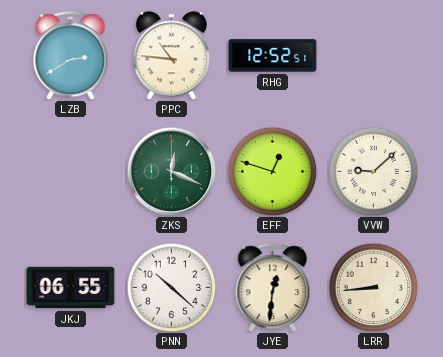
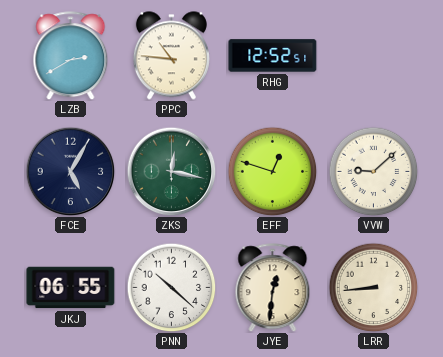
FCE: none -> 5:05 (70, 171)
ZKS: 12:19 -> 12:17 (171, 171)
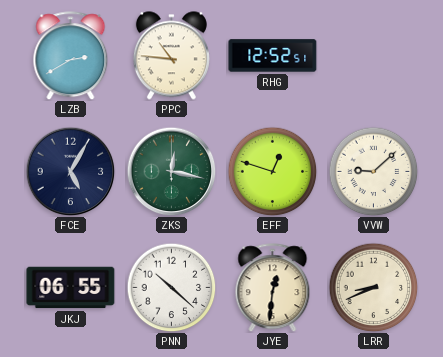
LRR: 8:44 -> 8:41 (373, 287)
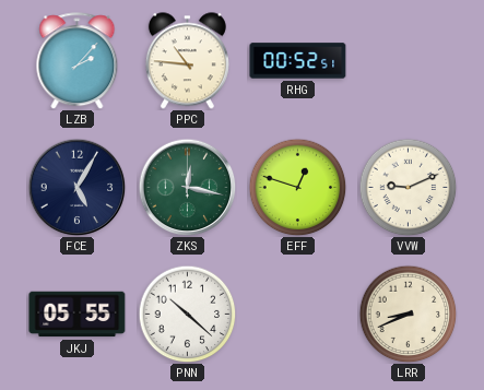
LZB: 2:40 -> 2:07 (78, 61)
RHG: 12:52 -> 00:52 (298, 61)
VVW: 9:08 -> 9:11 (408, 187)
JKJ: 06:55 -> 05:55 (78, 315)
JYE: 12:31 -> none (273, 288)
